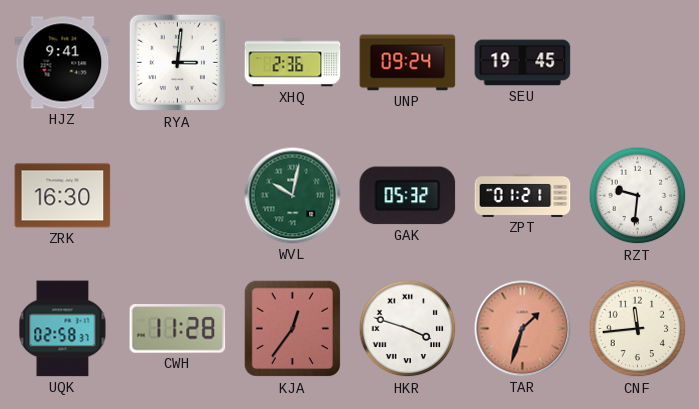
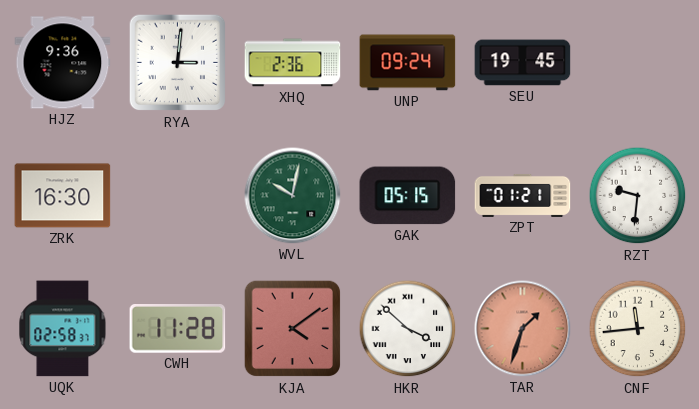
HJZ: 9:41 -> 9:36 (63, 63)
GAK: 05:32 -> 05:15 (408, 196)
KJA: 12:36 -> 4:09 (293, 329)
HKR: 3:48 -> 3:52 (408, 329)
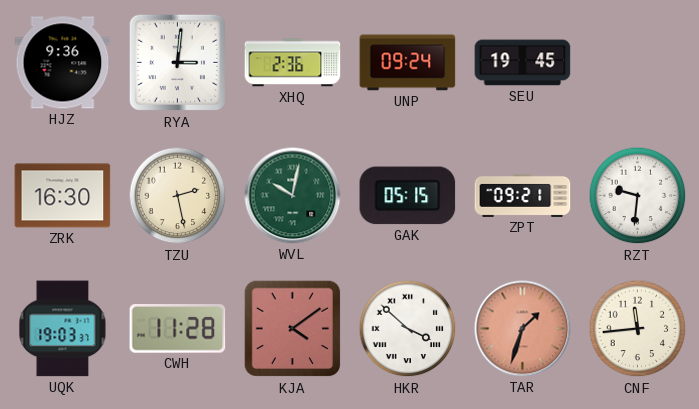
TZU: none -> 2:28 (178, 196)
ZPT: 01:21 -> 09:21 (523, 195)
UQK: 02:58 -> 19:03 (63, 329)
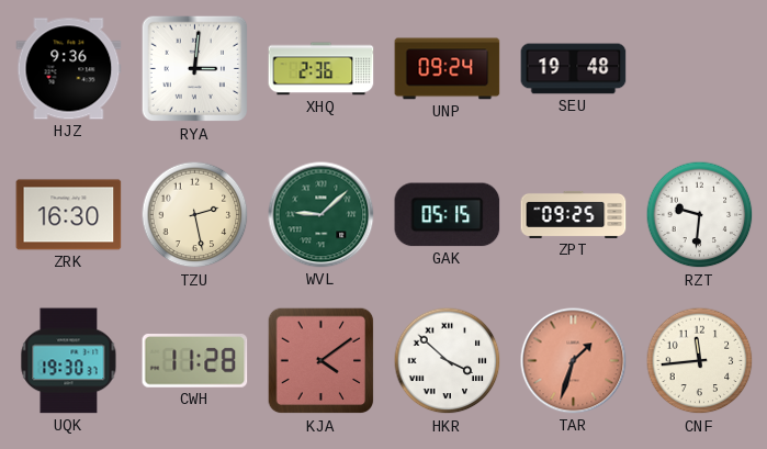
SEU: 19:45 -> 19:48 (574, 69)
WVL: 10:02 -> 9:08 (322, 215)
ZPT: 09:21 -> 09:25 (574, 214)
UQK: 19:03 -> 19:30 (69, 361)
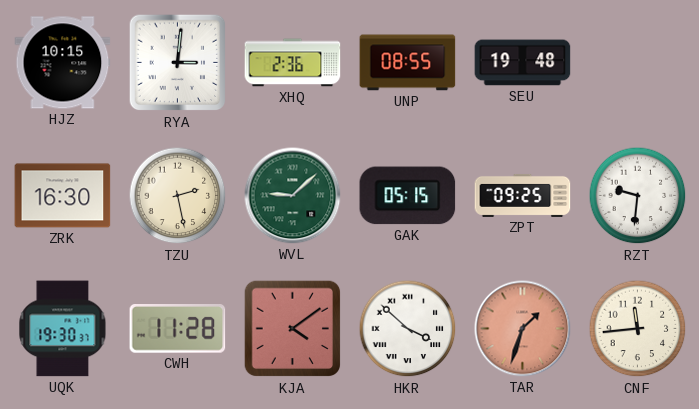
HJZ: 9:36 -> 10:15 (63, 63)
UNP: 09:24 -> 08:55 (408, 63)
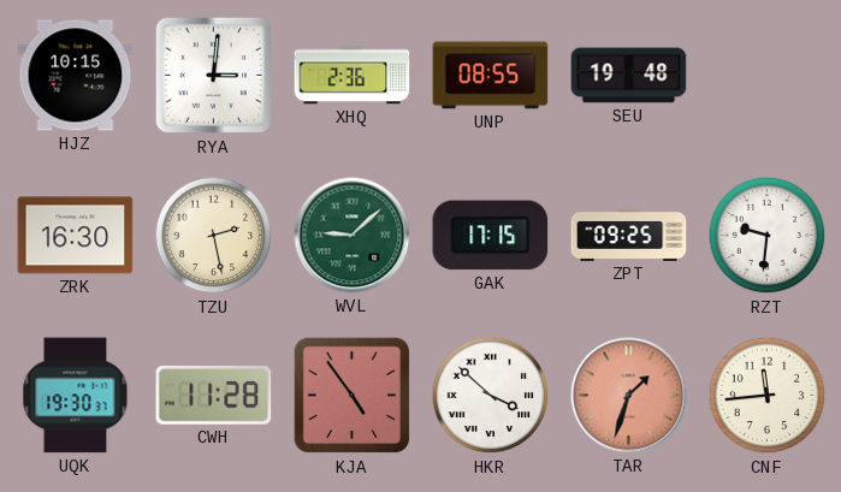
GAK: 05:15 -> 17:15 (491, 236)
KJA: 4:09 -> 4:54 (353, 396)
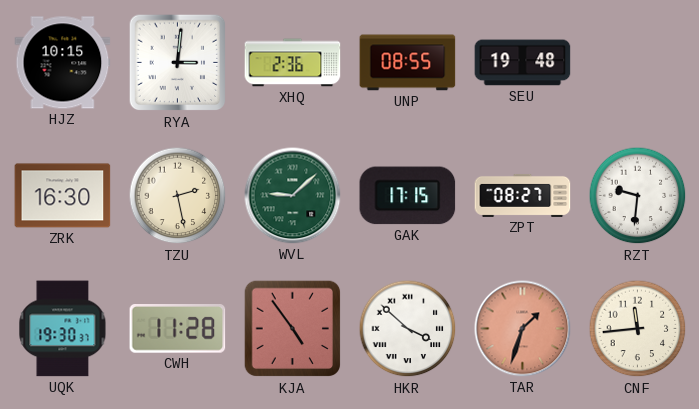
ZPT: 09:25 -> 08:27 (523, 195)
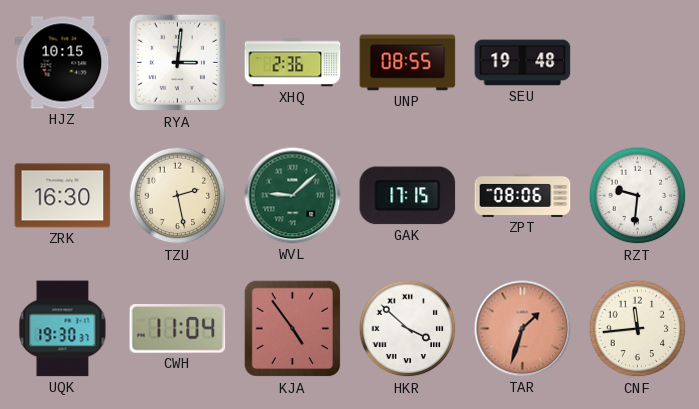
ZPT: 08:27 -> 08:06 (523, 195)
CWH: 11:28 -> 11:04 (178, 329)
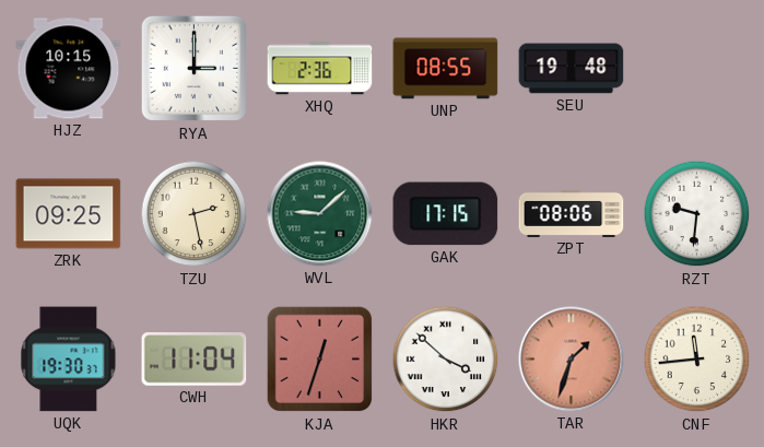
RYA: 3:01 -> 3:00 (195, 69)
ZRK: 16:30 -> 09:25 (69, 214)
KJA: 4:54 -> 12:33 (320, 360)
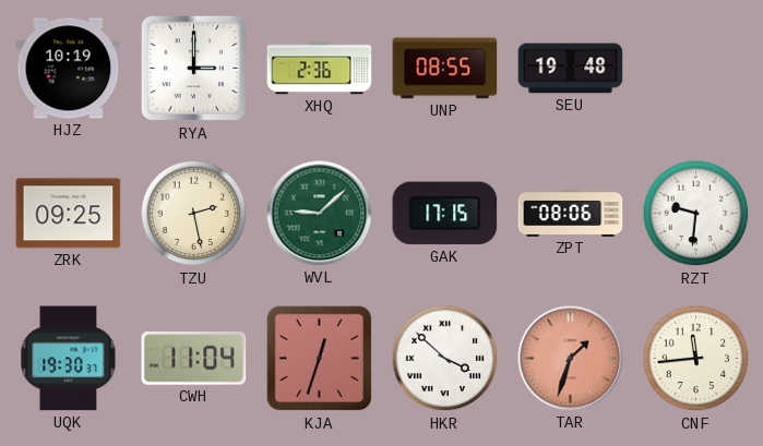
HJZ: 10:15 -> 10:19 (69, 69)
